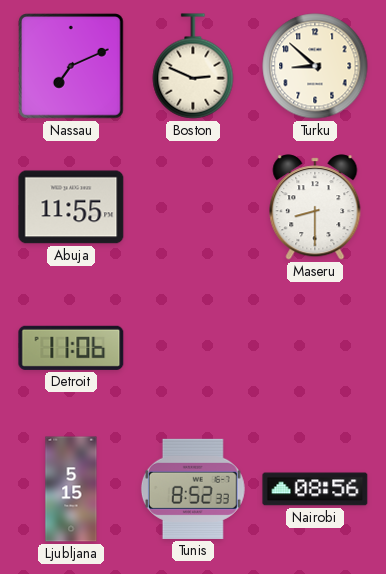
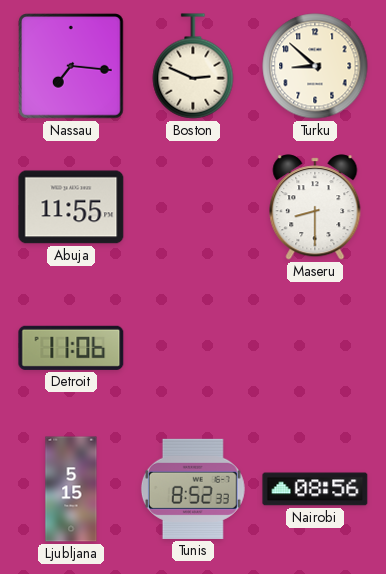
Nassau: 7:11 -> 7:16 (71, 66)
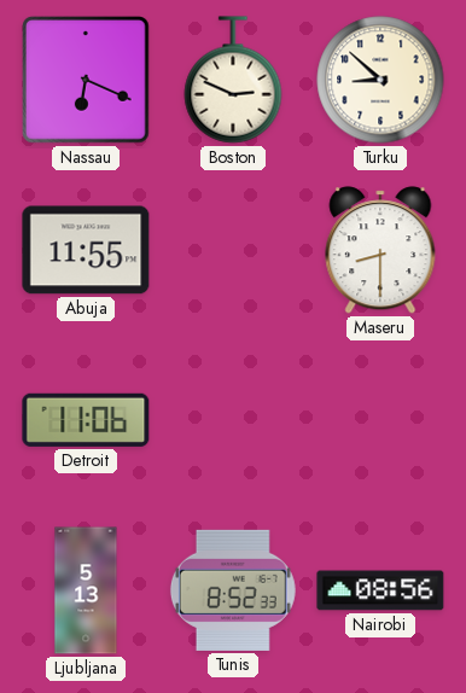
Nassau: 7:16 -> 6:19 (86, 80)
Ljubljana: 5:15 -> 5:13 (86, 590)
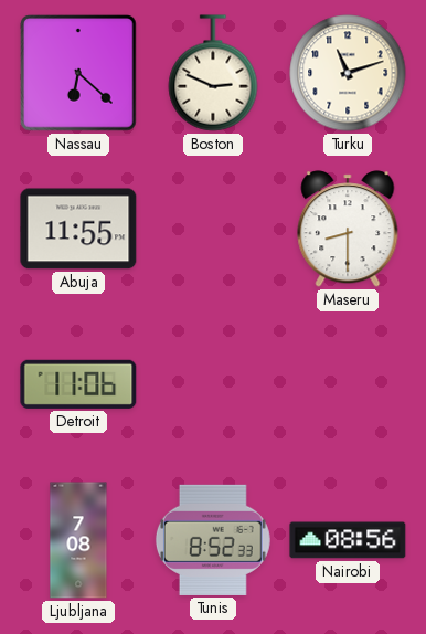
Nassau: 6:19 -> 6:22 (78, 73)
Turku: 8:52 -> 11:12 (348, 73)
Ljubljana: 5:13 -> 7:08 (78, 540)
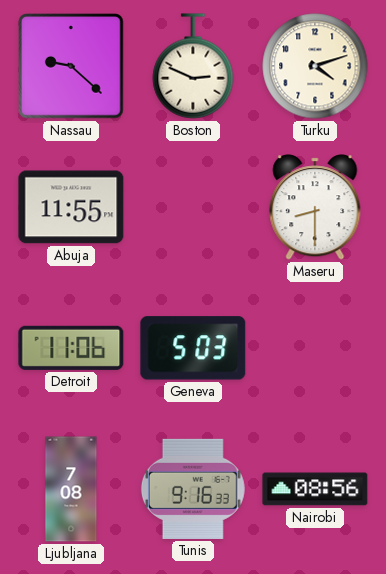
Nassau: 6:22 -> 9:22 (71, 66)
Turku: 11:12 -> 4:12 (315, 66)
Geneva: none -> 5:03 (193, 348)
Tunis: 8:52 -> 9:16 (193, 489)
